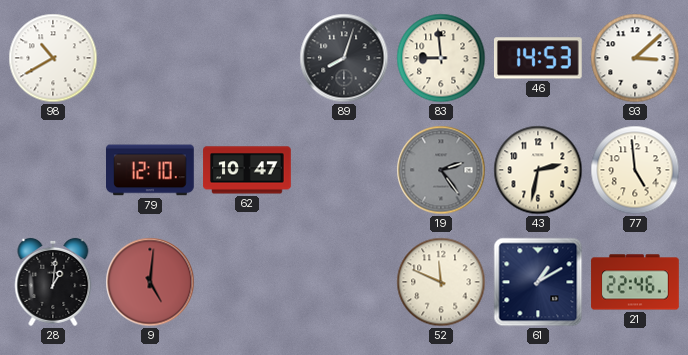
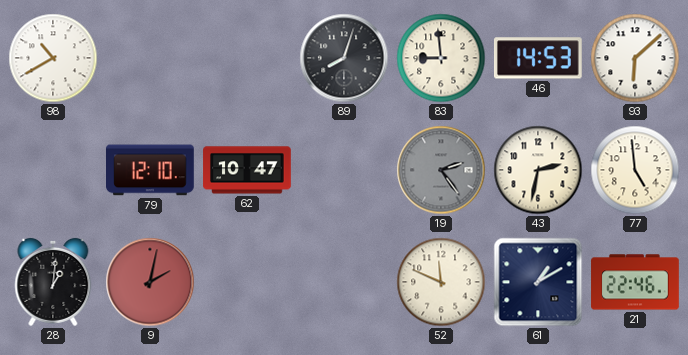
93: 3:08 -> 6:08 (635, 58)
9: 5:01 -> 2:02 (150, 282)
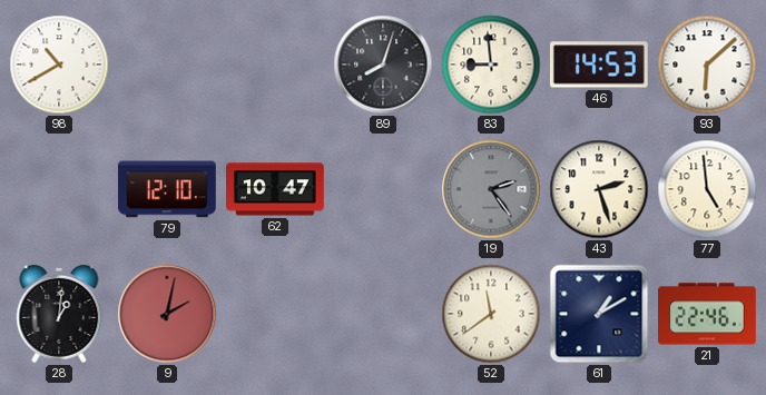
43: 2:32 -> 2:27 (599, 189)
52: 11:49 -> 11:39 (491, 314)
